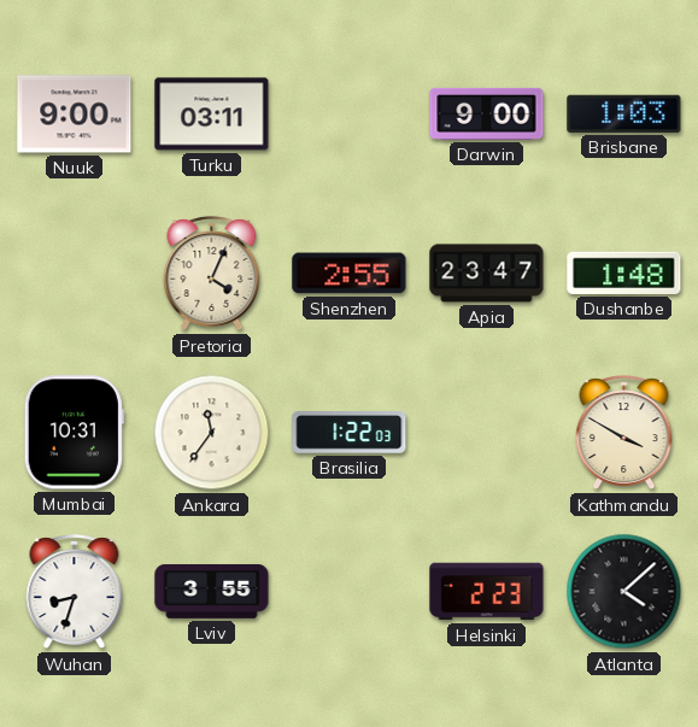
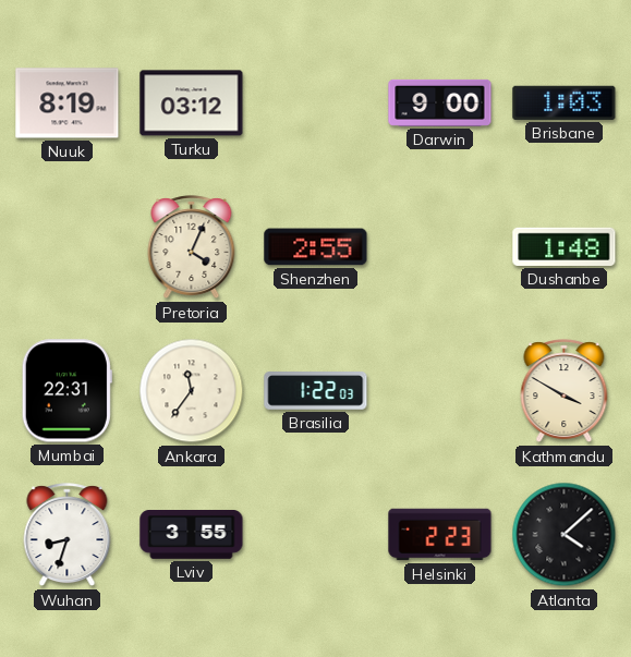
Nuuk: 9:00 -> 8:19 (68, 104)
Turku: 03:11 -> 03:12 (192, 104)
Apia: 23:47 -> none (487, 274)
Mumbai: 10:31 -> 22:31 (66, 391)
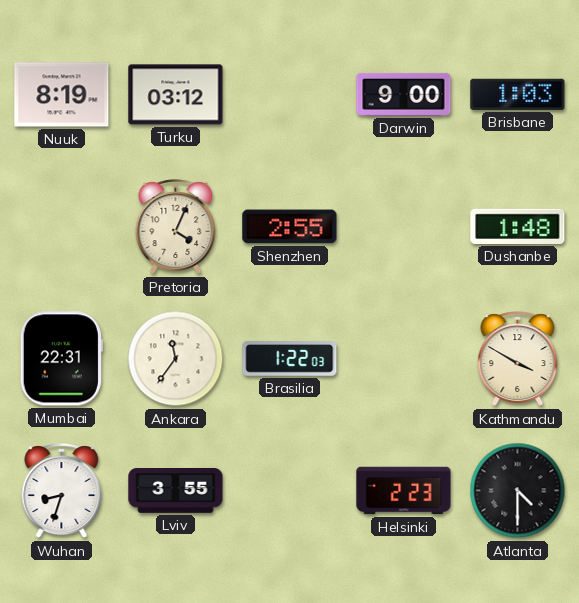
Atlanta: 4:08 -> 4:30 (518, 491)
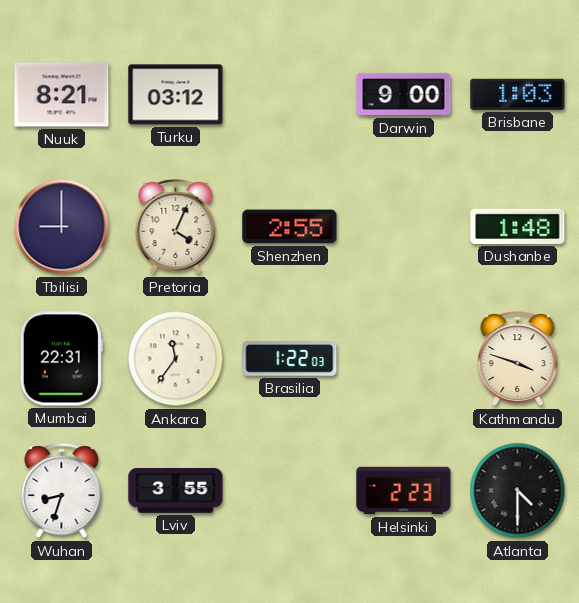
Nuuk: 8:19 -> 8:21 (62, 95)
Tbilisi: none -> 9:00 (62, 227)
Kathmandu: 3:50 -> 3:48 (518, 359)
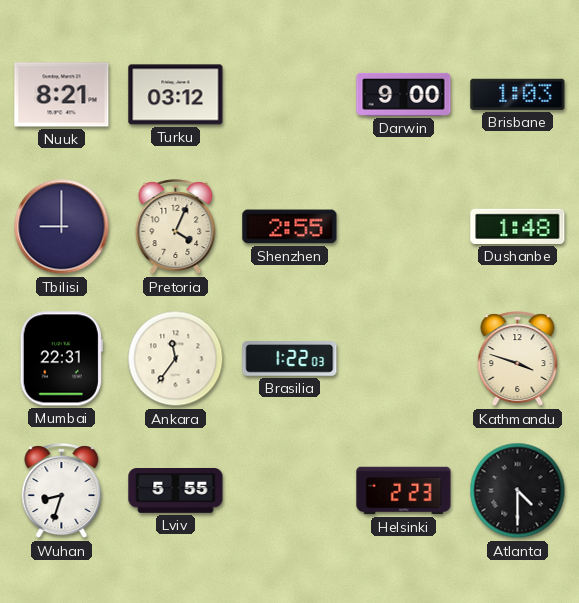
Lviv: 3:55 -> 5:55 (176, 491)
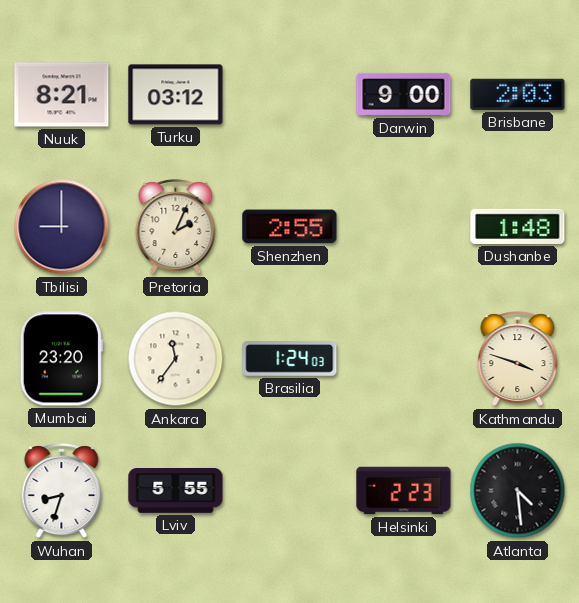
Brisbane: 1:03 -> 2:03 (518, 94)
Pretoria: 4:04 -> 2:04 (176, 227)
Mumbai: 22:31 -> 23:20 (61, 359)
Brasilia: 1:22 -> 1:24 (290, 359)
Atlanta: 4:30 -> 4:29 (518, 491)
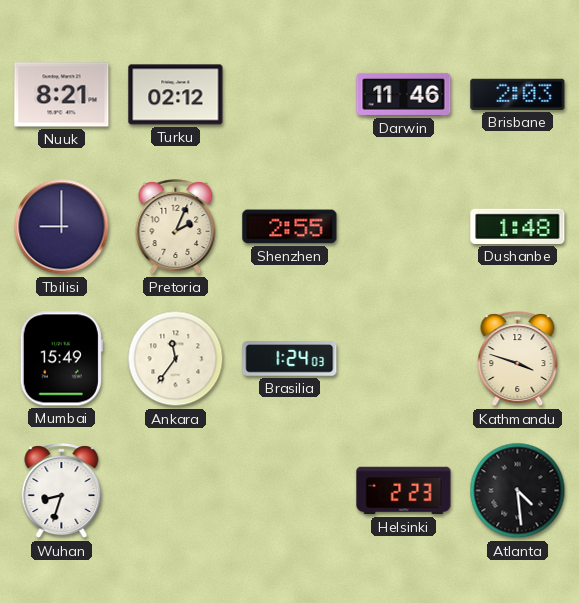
Turku: 03:12 -> 02:12 (176, 95)
Darwin: 9:00 -> 11:46 (404, 94)
Mumbai: 23:20 -> 15:49 (61, 359)
Lviv: 5:55 -> none (176, 491)
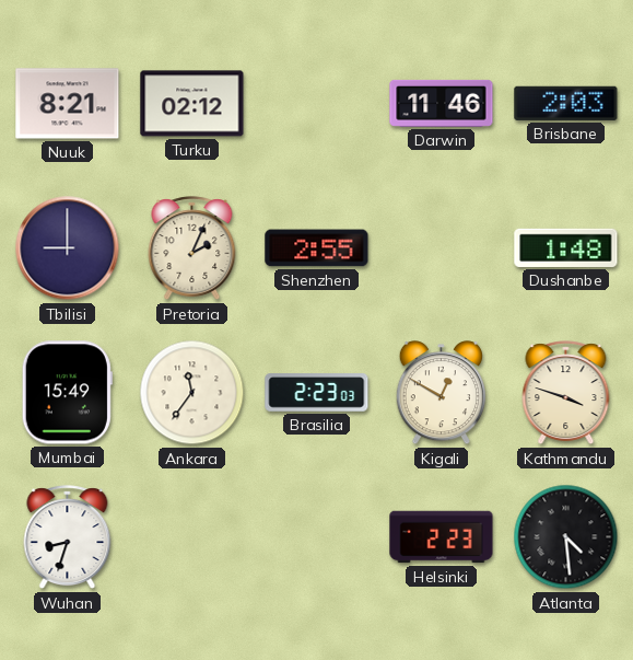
Brasilia: 1:24 -> 2:23 (317, 393)
Kigali: none -> 12:50 (441, 393)
